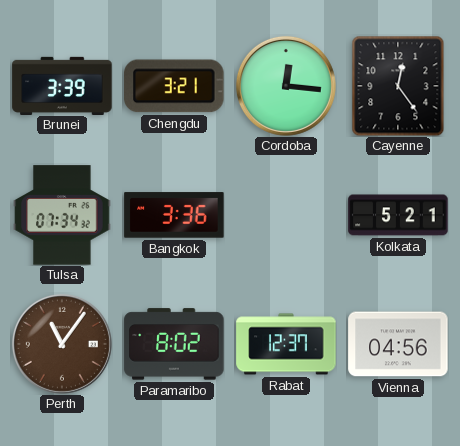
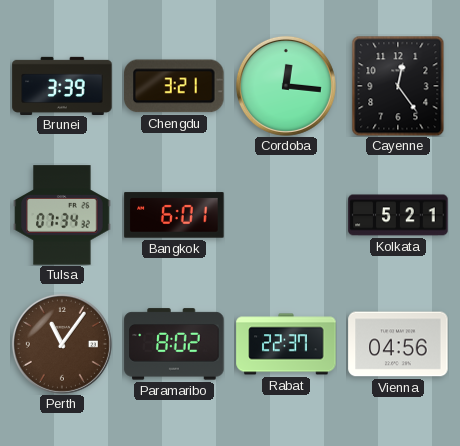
Bangkok: 3:36 -> 6:01 (174, 215)
Rabat: 12:37 -> 22:37 (286, 344)
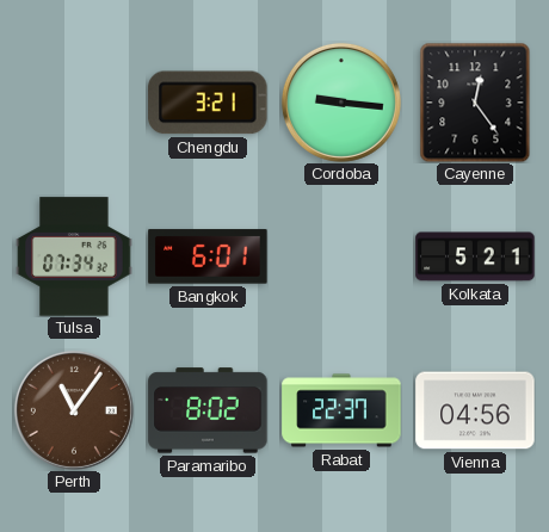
Brunei: 3:39 -> none (62, 85)
Cordoba: 12:16 -> 9:16 (341, 103)
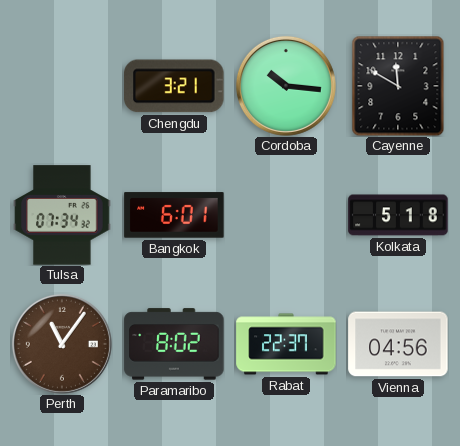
Cordoba: 9:16 -> 10:16 (286, 86)
Cayenne: 12:24 -> 11:50 (398, 86)
Kolkata: 5:21 -> 5:18 (398, 215)
